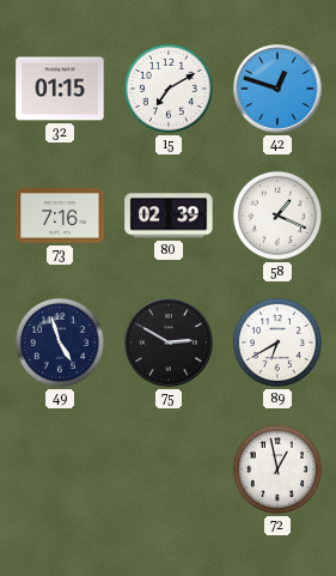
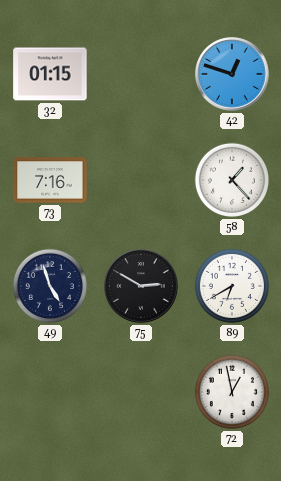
15: 7:10 -> none (169, 89)
80: 02:39 -> none (169, 216)
58: 1:19 -> 1:23 (232, 180)
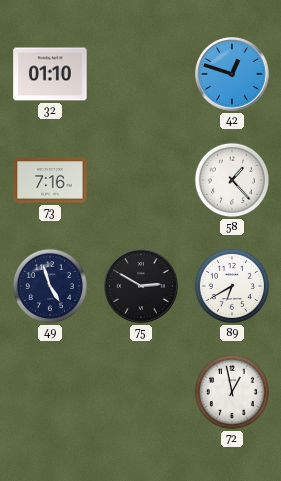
32: 01:15 -> 01:10 (50, 74)
